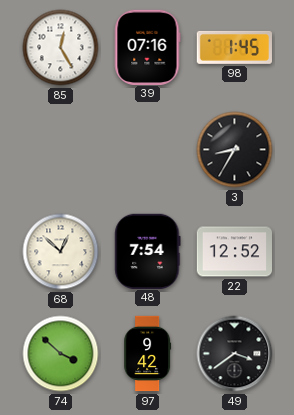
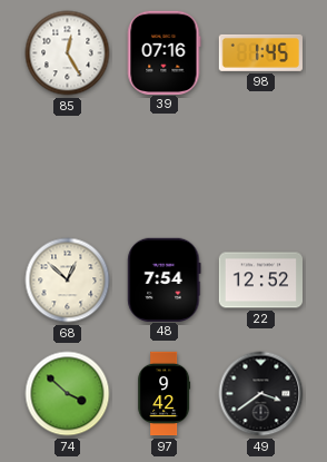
3: 8:35 -> none (235, 150)
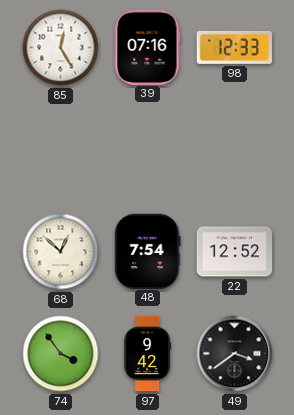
98: 1:45 -> 12:33 (234, 47)
74: 3:52 -> 3:54 (61, 354)
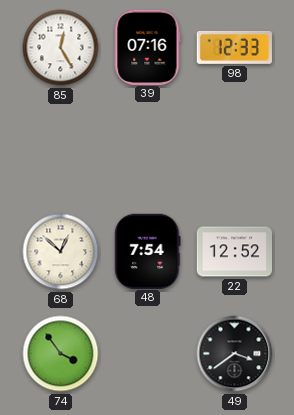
97: 9:42 -> none (148, 354)
